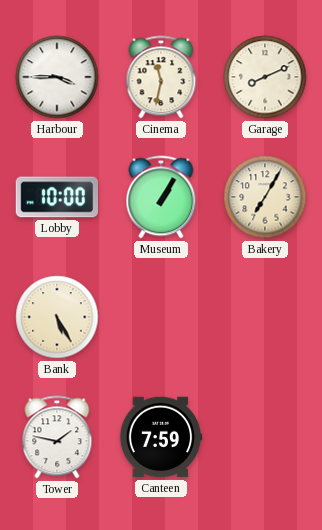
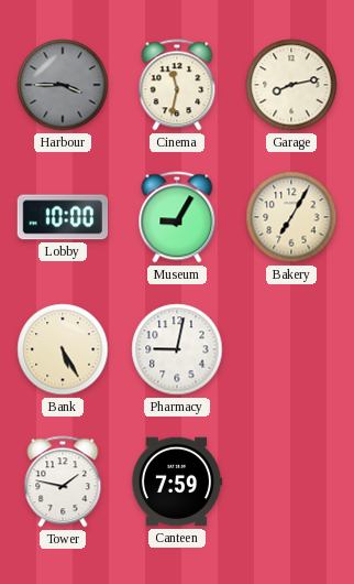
Harbour dial: white -> grey (63, 85)
Garage: 8:11 -> 8:13 (291, 85)
Museum: 1:05 -> 9:05 (177, 217)
Pharmacy: none -> 9:02 (177, 349)
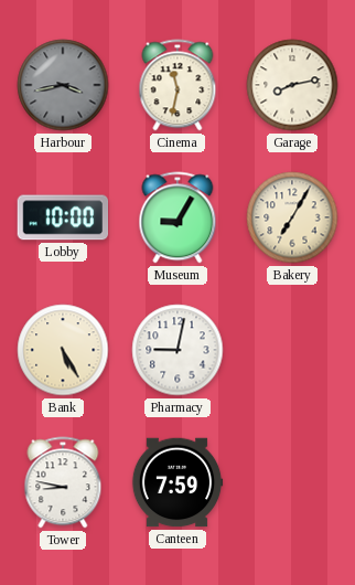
Harbour: 3:45 -> 3:43 (63, 85)
Tower: 1:47 -> 8:47 (63, 482)
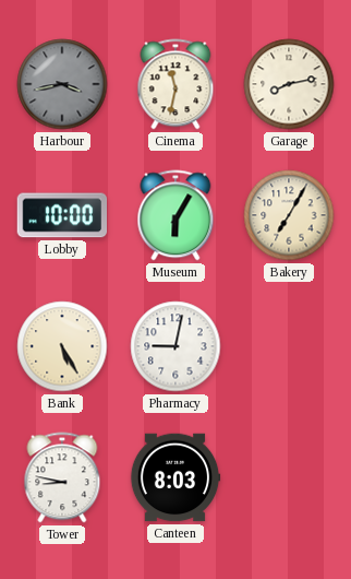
Museum: 9:05 -> 6:05 (175, 215)
Canteen: 7:59 -> 8:03 (175, 477)
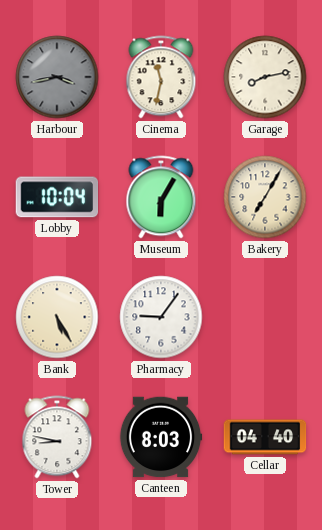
Lobby: 10:00 -> 10:04 (57, 197)
Pharmacy: 9:02 -> 9:06 (161, 317)
Cellar: none -> 04:40 (265, 437)
